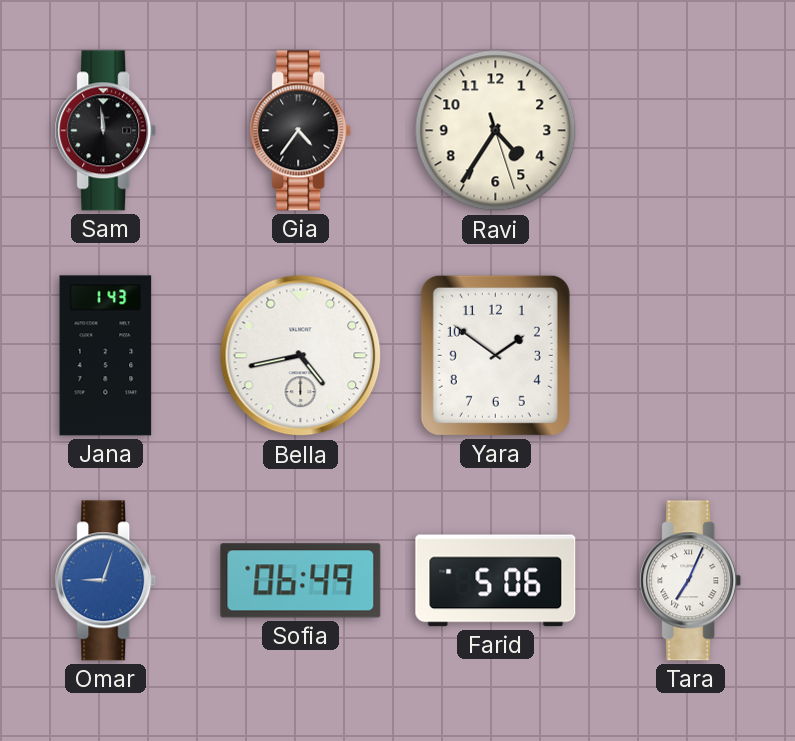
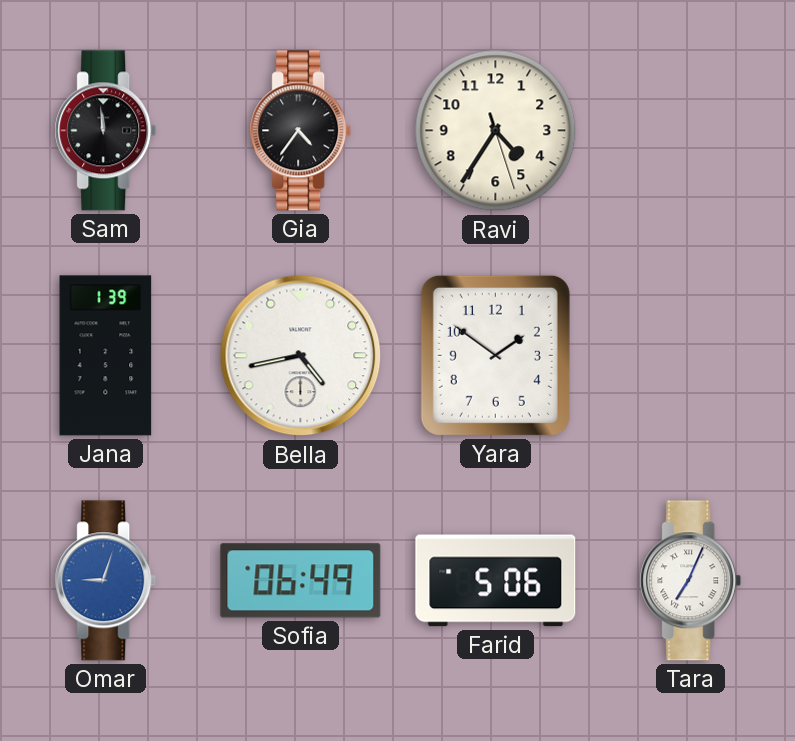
Jana: 1:43 -> 1:39 (106, 356)
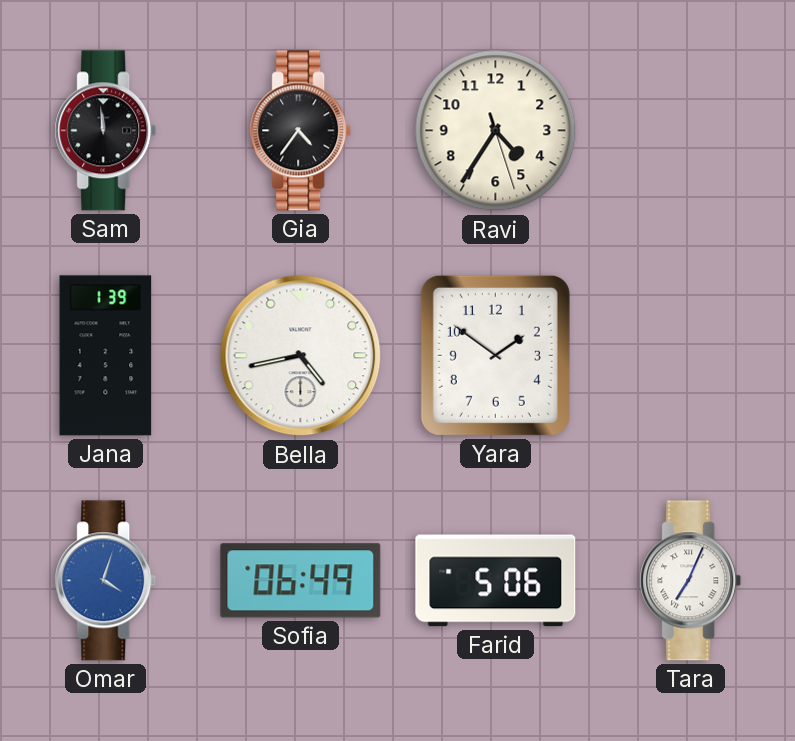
Omar: 9:03 -> 4:03 (106, 581)
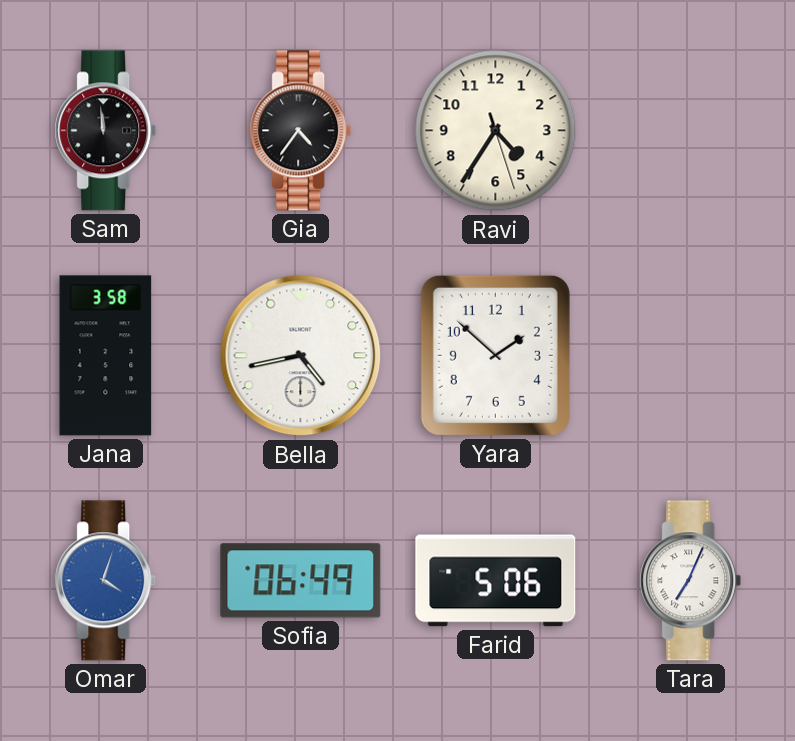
Jana: 1:39 -> 3:58 (106, 356)
Yara: 1:51 -> 1:52 (495, 355)
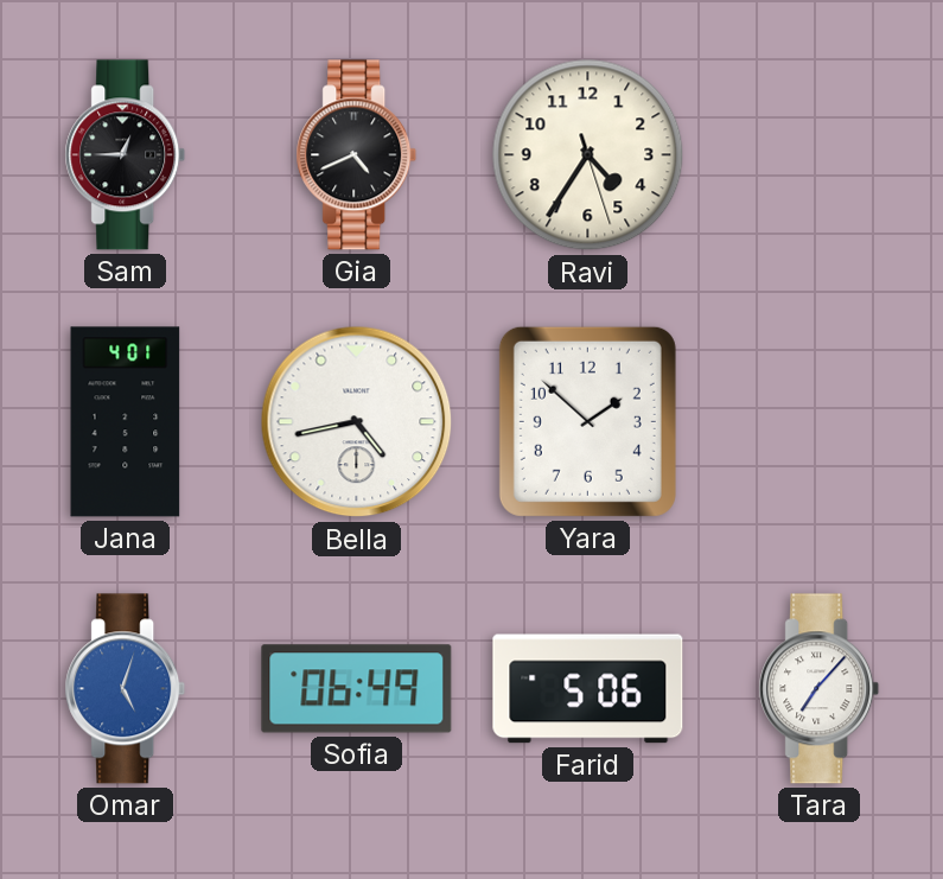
Sam: 11:59 -> 12:45 (126, 155)
Gia: 4:36 -> 4:41 (357, 155)
Jana: 3:58 -> 4:01 (126, 422)
Omar: 4:03 -> 5:03 (126, 689)
Tara: 7:04 -> 7:07 (820, 689)
